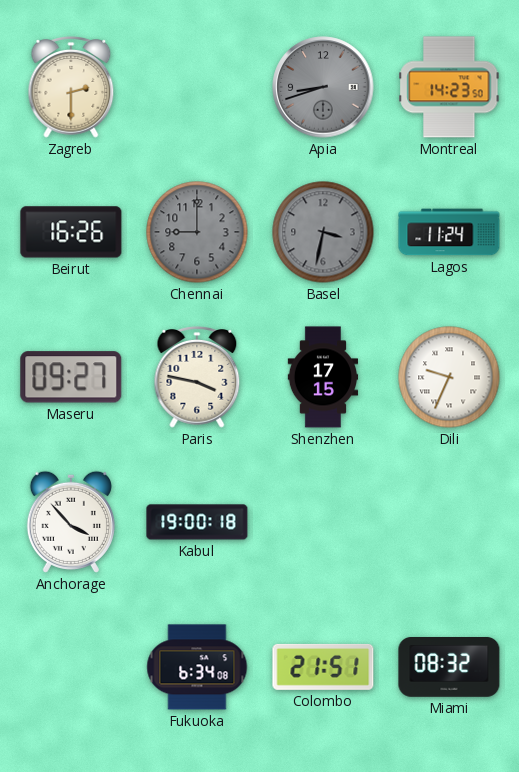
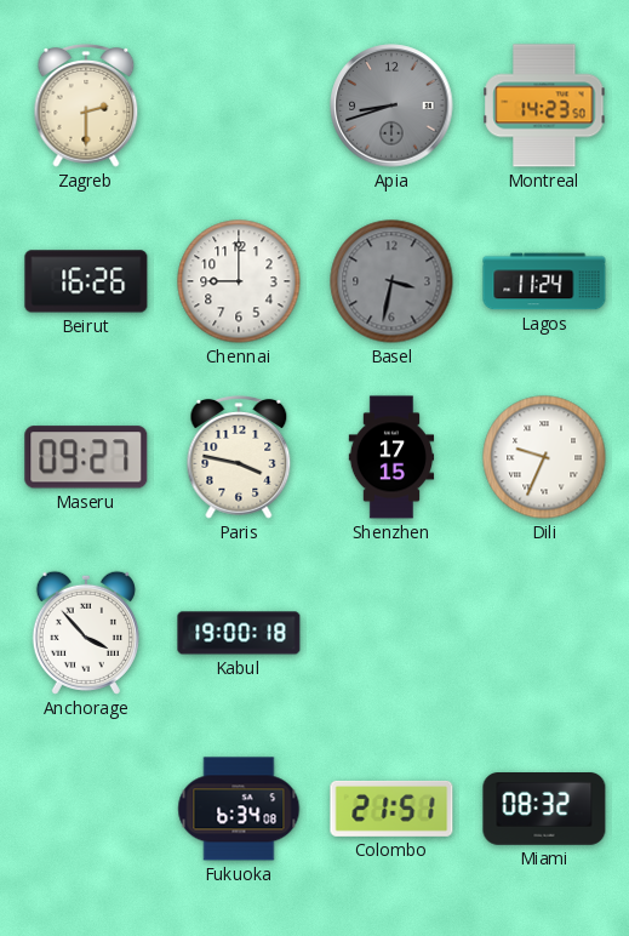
Chennai dial: grey -> white (239, 281)
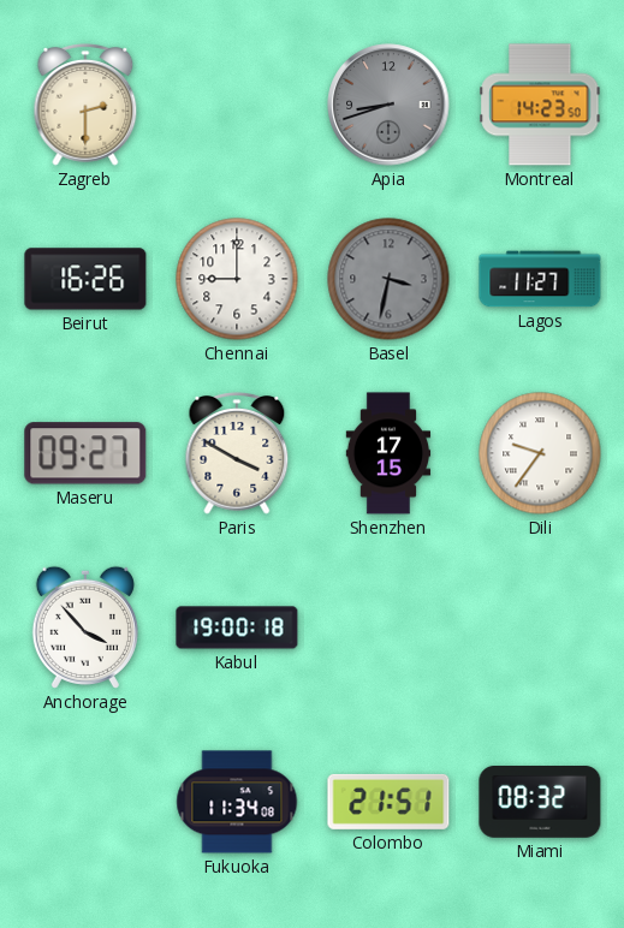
Lagos: 11:24 -> 11:27 (540, 279)
Paris: 3:47 -> 3:50 (237, 454)
Dili: 9:34 -> 9:36 (540, 453)
Fukuoka: 6:34 -> 11:34 (237, 802)
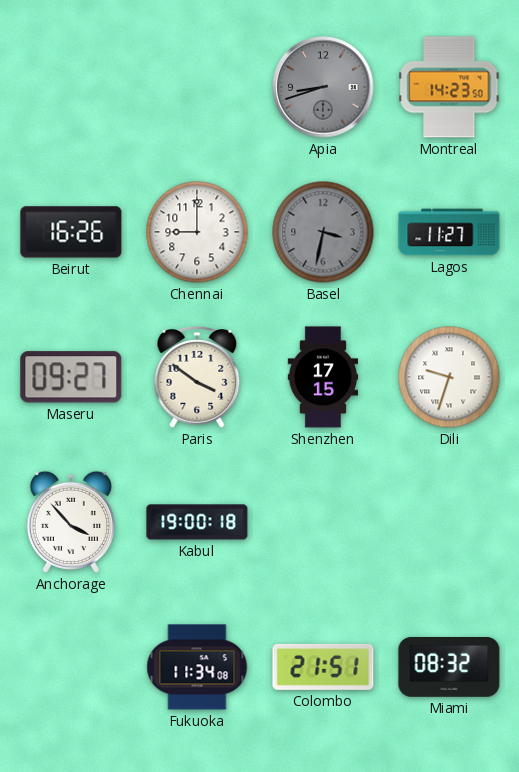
Zagreb: 2:30 -> none (85, 106)
Paris: 3:50 -> 3:51 (197, 378)
Dili: 9:36 -> 9:33 (449, 377)
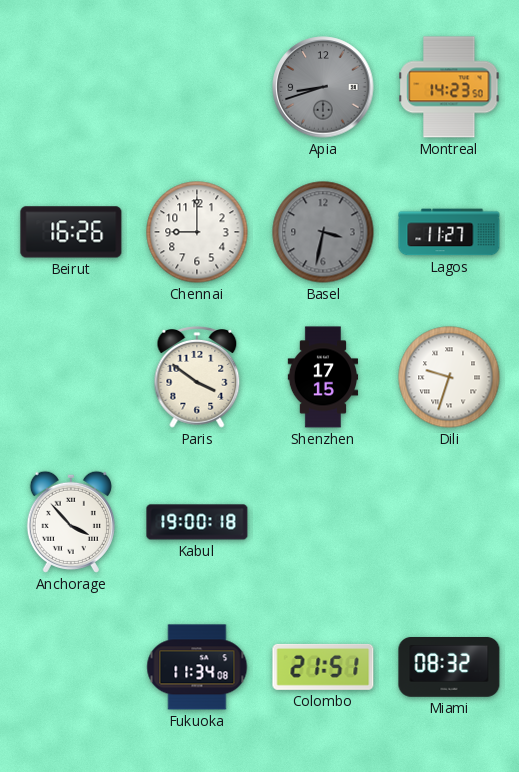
Maseru: 09:27 -> none (71, 377)
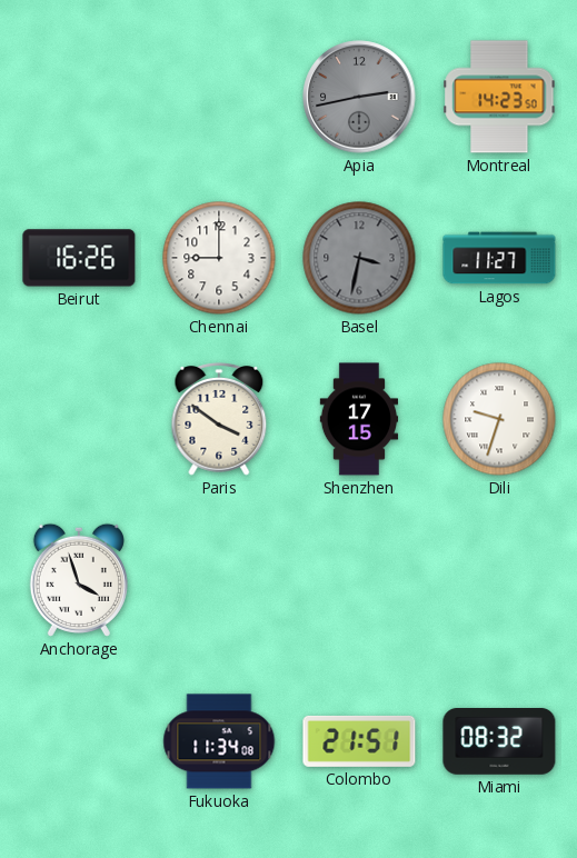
Apia: 8:42 -> 2:43 (359, 97)
Anchorage: 3:53 -> 3:57 (79, 580)
Kabul: 19:00 -> none (197, 522)
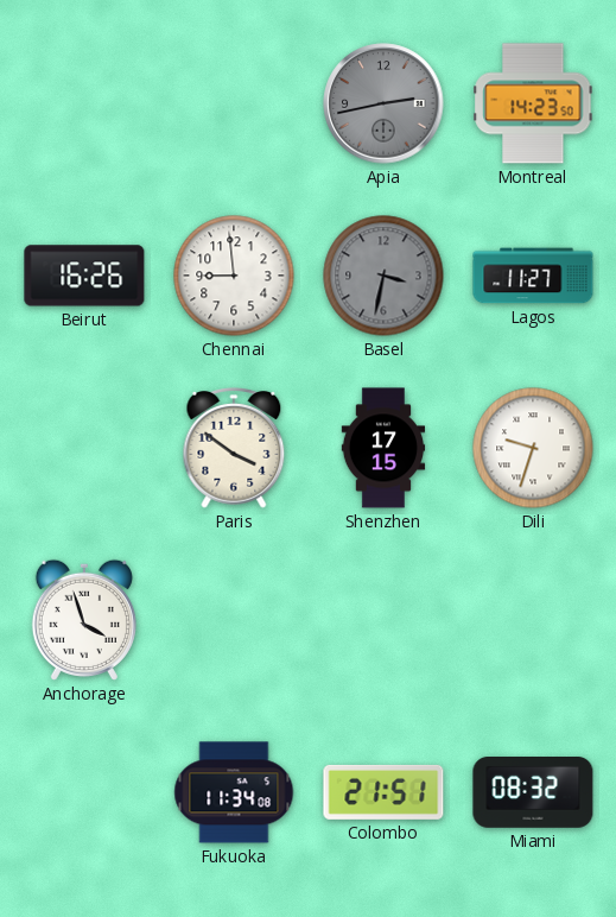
Chennai: 9:00 -> 8:59 (234, 276)
